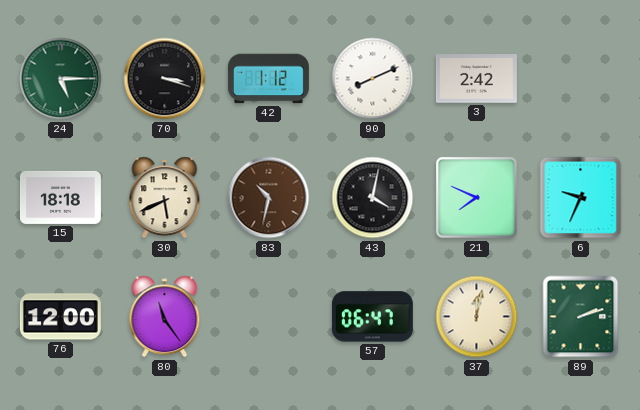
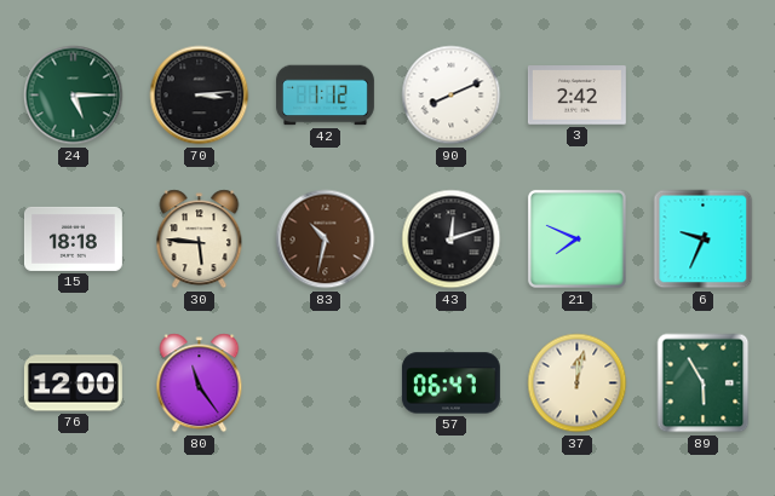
70: 3:18 -> 3:14 (200, 96)
30: 5:41 -> 5:46 (200, 240)
43: 4:02 -> 12:12 (452, 240)
89: 2:12 -> 5:55 (704, 383)
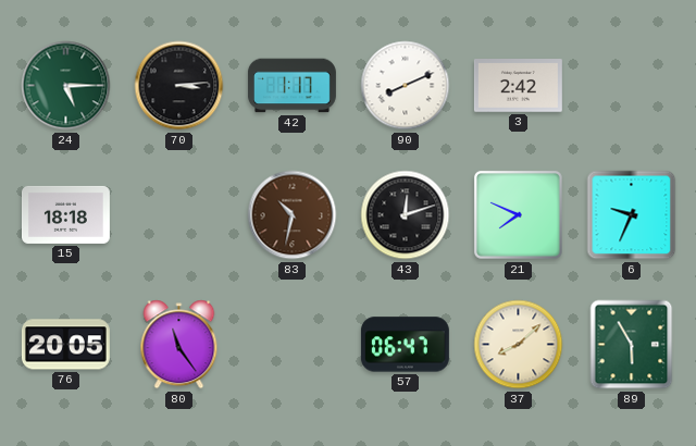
42: 1:12 -> 1:17 (291, 86)
30: 5:46 -> none (200, 240)
76: 12:00 -> 20:05 (65, 345)
37: 12:02 -> 8:08 (519, 345)
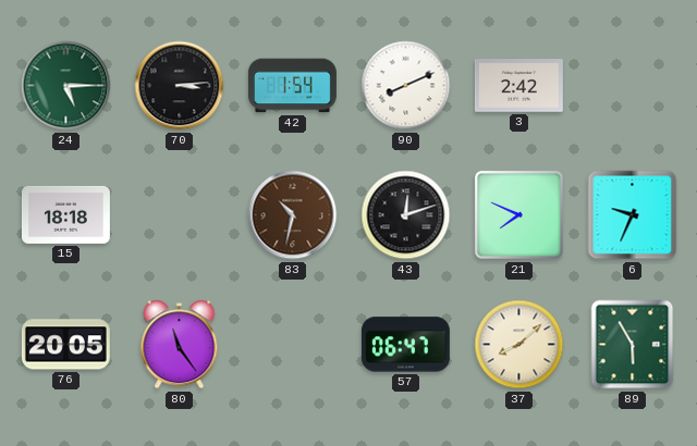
42: 1:17 -> 1:54 (292, 86)
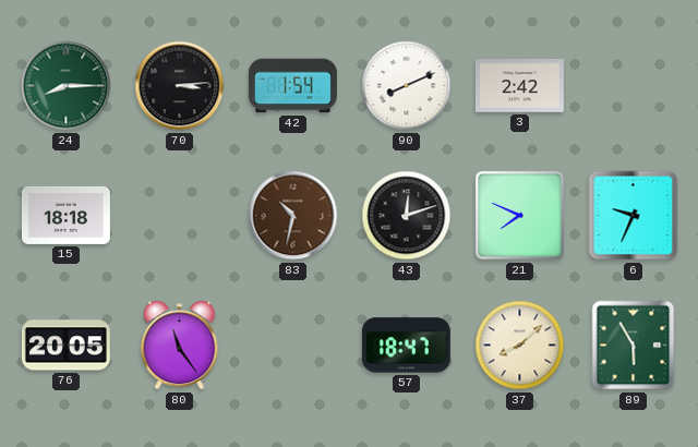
24: 5:15 -> 8:15 (67, 86)
57: 06:47 -> 18:47 (406, 346)
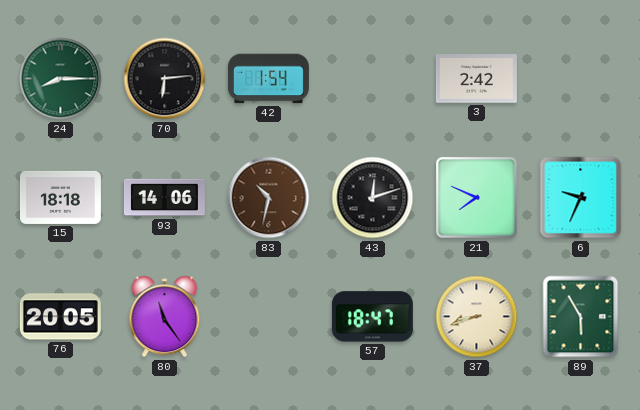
70: 3:14 -> 6:14 (165, 79)
90: 8:11 -> none (407, 86)
93: none -> 14:06 (164, 198)
37: 8:08 -> 8:42 (477, 317)
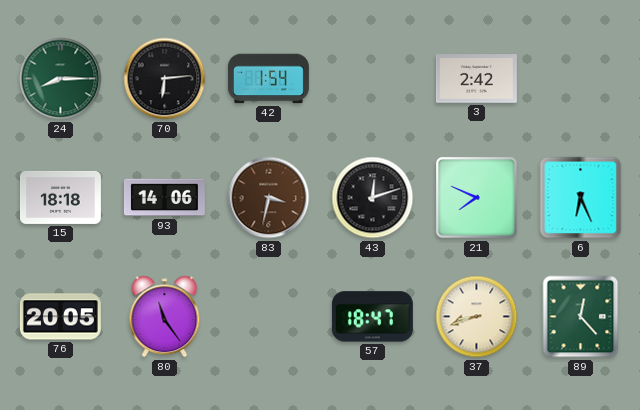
83: 10:32 -> 3:32 (269, 198)
6: 9:34 -> 6:26 (581, 198)
89: 5:55 -> 12:23 (581, 317)
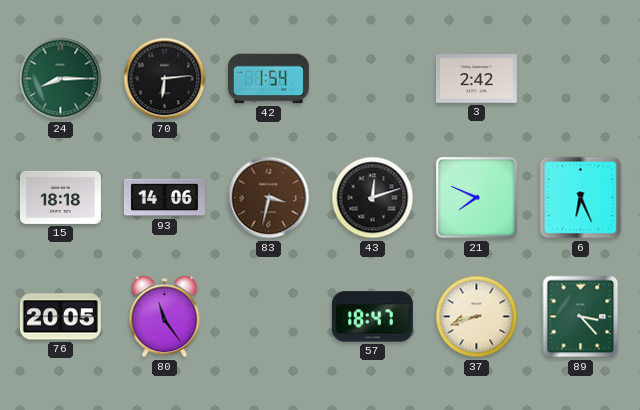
89: 12:23 -> 3:23 (581, 317)
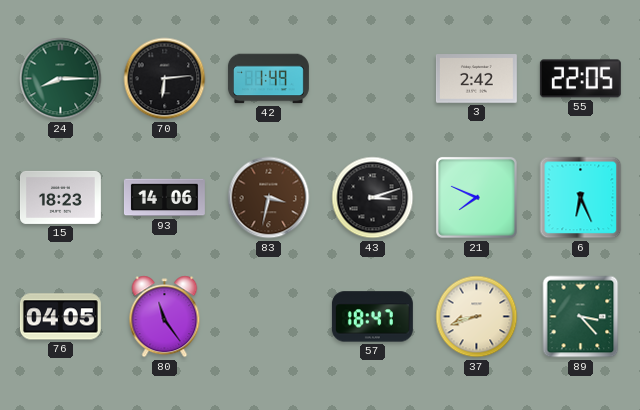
42: 1:54 -> 1:49 (268, 79)
55: none -> 22:05 (580, 79)
15: 18:18 -> 18:23 (60, 197)
43: 12:12 -> 3:12 (373, 198)
76: 20:05 -> 04:05 (60, 317)
